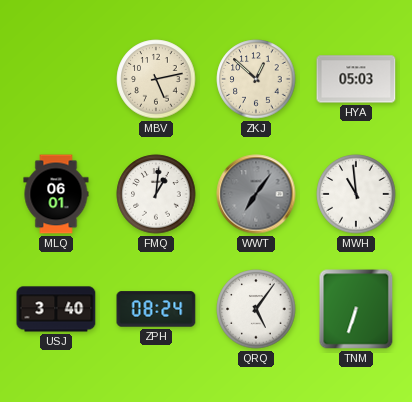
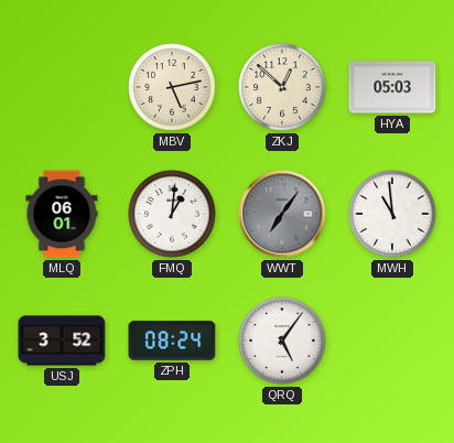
USJ: 3:40 -> 3:52 (62, 341)
TNM: 6:33 -> none (356, 309)
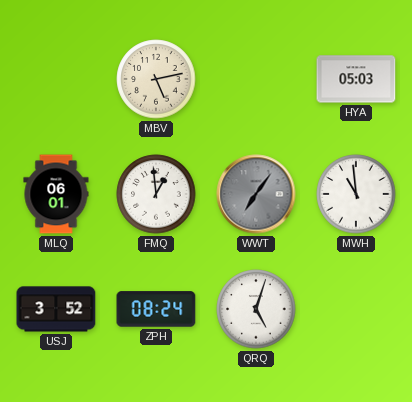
ZKJ: 12:52 -> none (282, 87)
FMQ: 1:01 -> 12:59 (156, 194)
QRQ: 5:06 -> 5:03 (256, 309)
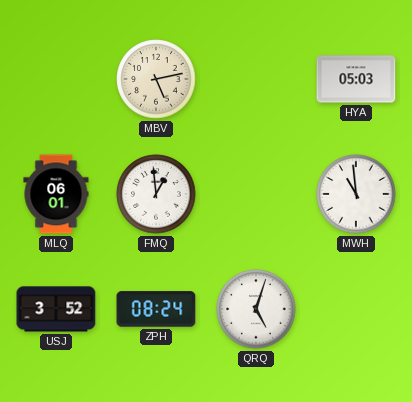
WWT: 7:06 -> none (256, 194)
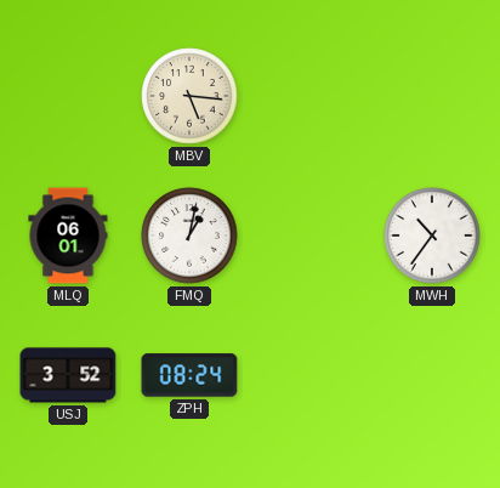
MBV: 5:13 -> 5:16 (189, 96)
HYA: 05:03 -> none (356, 79)
FMQ: 12:59 -> 1:02 (189, 236)
MWH: 10:59 -> 10:36 (432, 236)
QRQ: 5:03 -> none (256, 309)
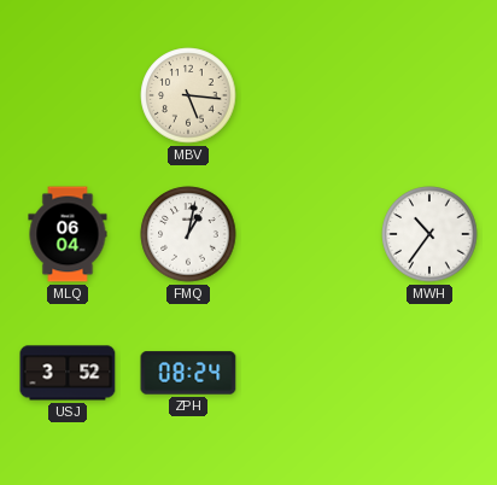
MLQ: 06:01 -> 06:04 (68, 234)
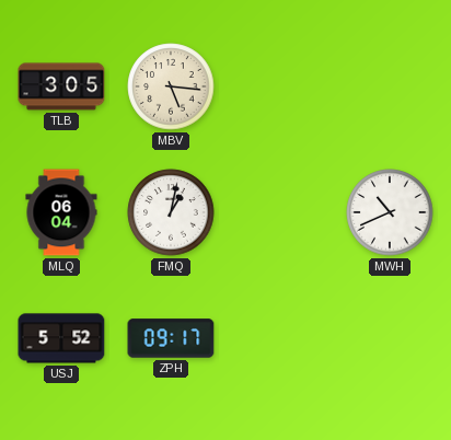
TLB: none -> 3:05 (61, 86)
MWH: 10:36 -> 10:41 (390, 212)
USJ: 3:52 -> 5:52 (61, 338)
ZPH: 08:24 -> 09:17 (171, 338)
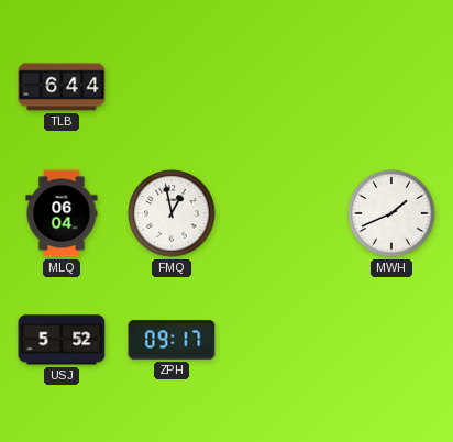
TLB: 3:05 -> 6:44 (62, 87)
MBV: 5:16 -> none (171, 86)
FMQ: 1:02 -> 12:58 (172, 213)
MWH: 10:41 -> 1:41 (391, 213)
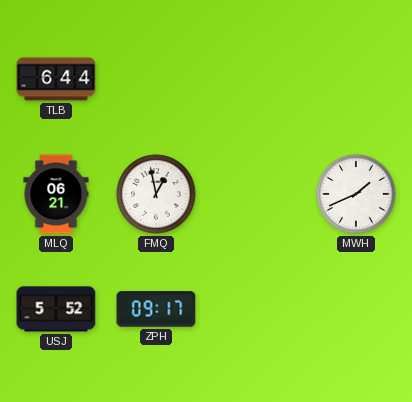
MLQ: 06:04 -> 06:21 (56, 194)
